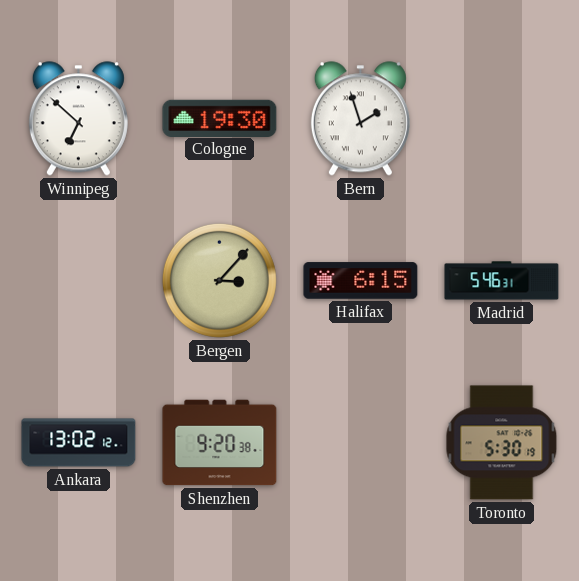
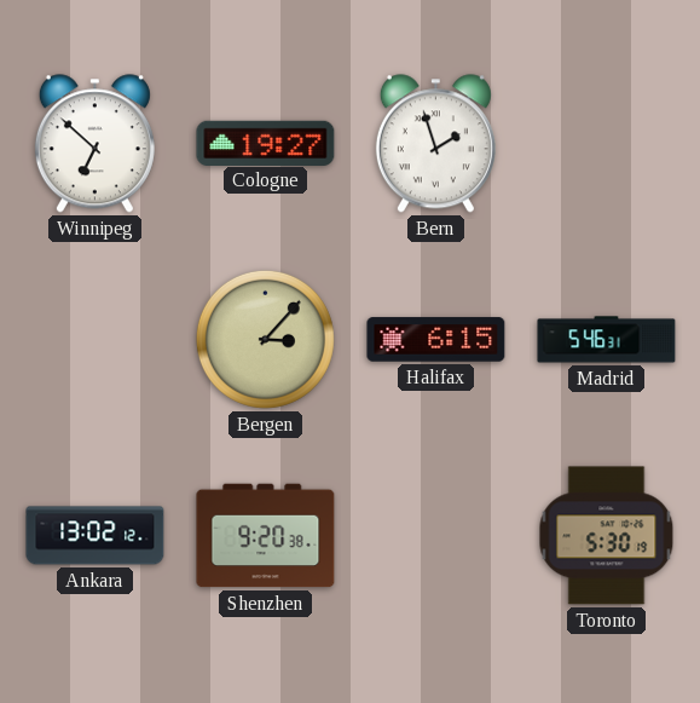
Cologne: 19:30 -> 19:27 (266, 143)
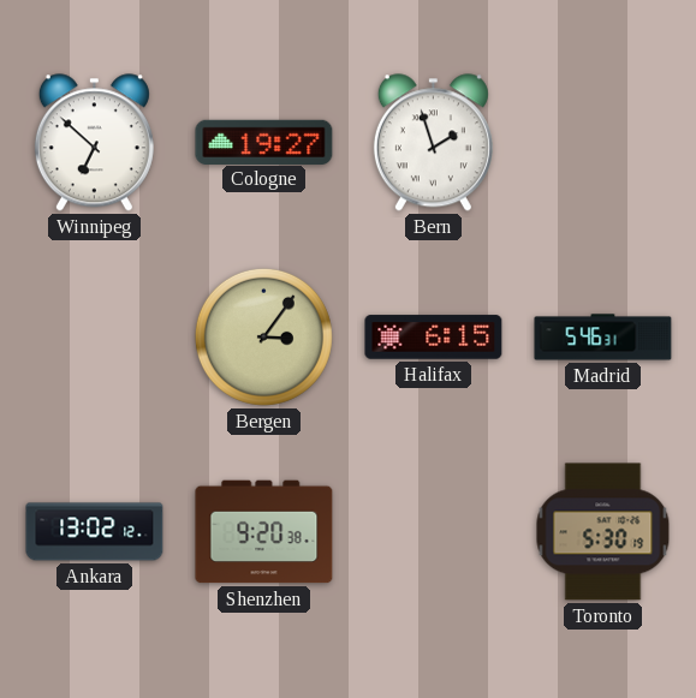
Bergen: 3:07 -> 3:06 (263, 336)
